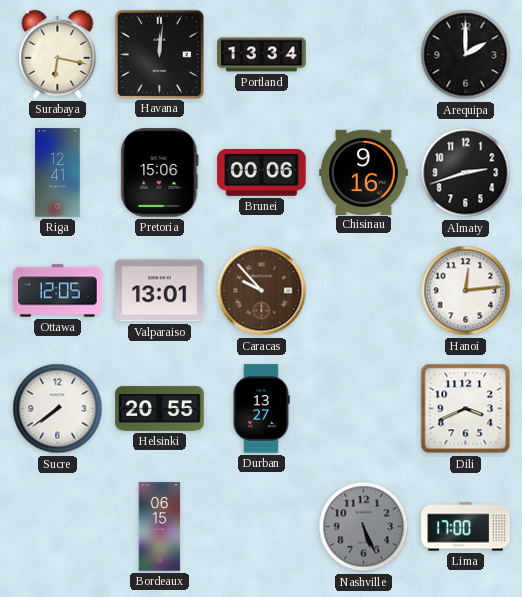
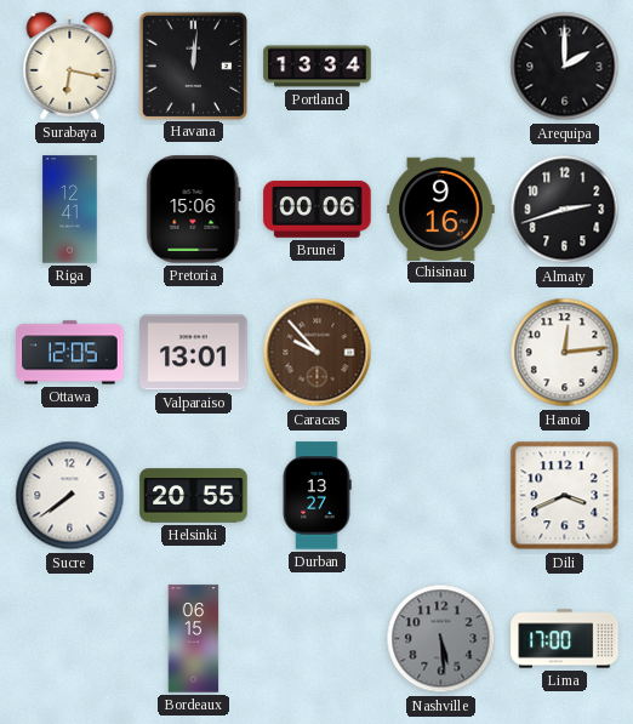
Nashville: 5:26 -> 5:29 (441, 639)
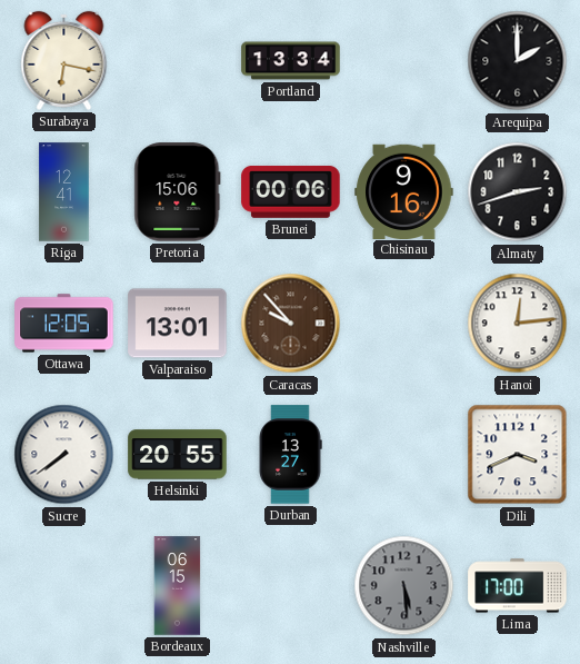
Havana: 12:01 -> none (193, 65)
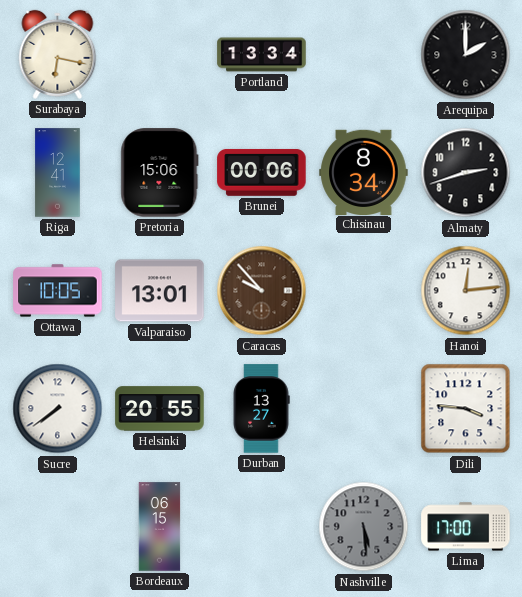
Chisinau: 9:16 -> 8:34 (364, 172)
Ottawa: 12:05 -> 10:05 (58, 291)
Dili: 3:41 -> 3:46 (466, 409)
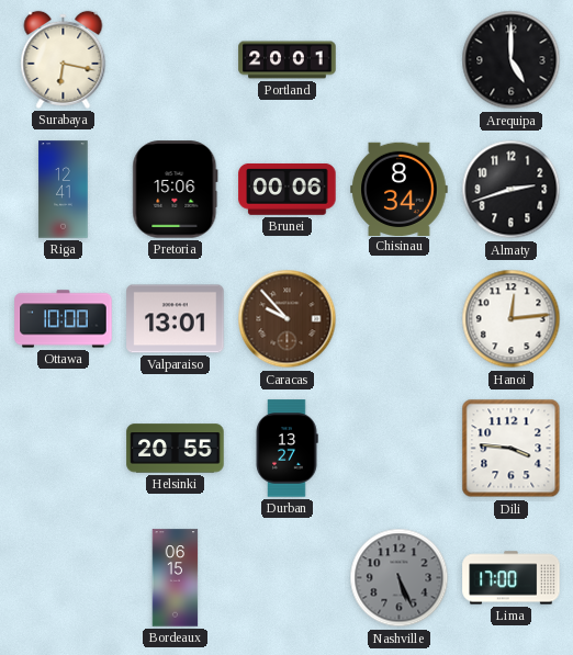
Portland: 13:34 -> 20:01 (288, 60)
Arequipa: 2:00 -> 5:00 (512, 60)
Ottawa: 10:05 -> 10:00 (64, 319)
Sucre: 7:39 -> none (58, 409)
Nashville: 5:29 -> 5:26 (400, 578)
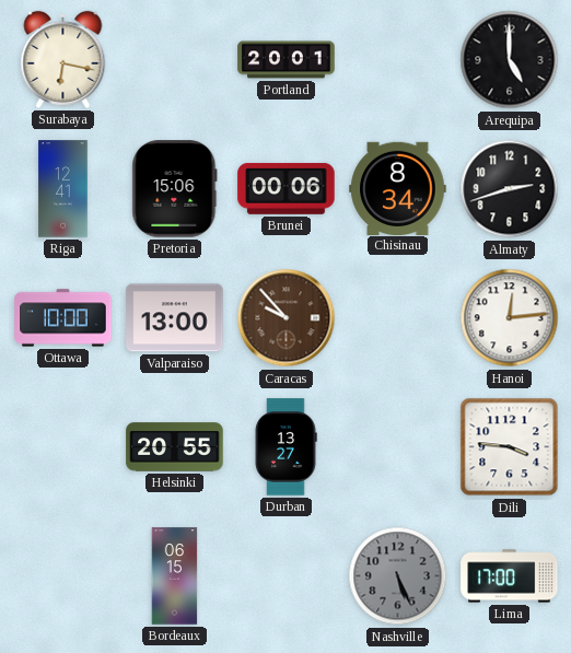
Valparaiso: 13:01 -> 13:00 (175, 318)
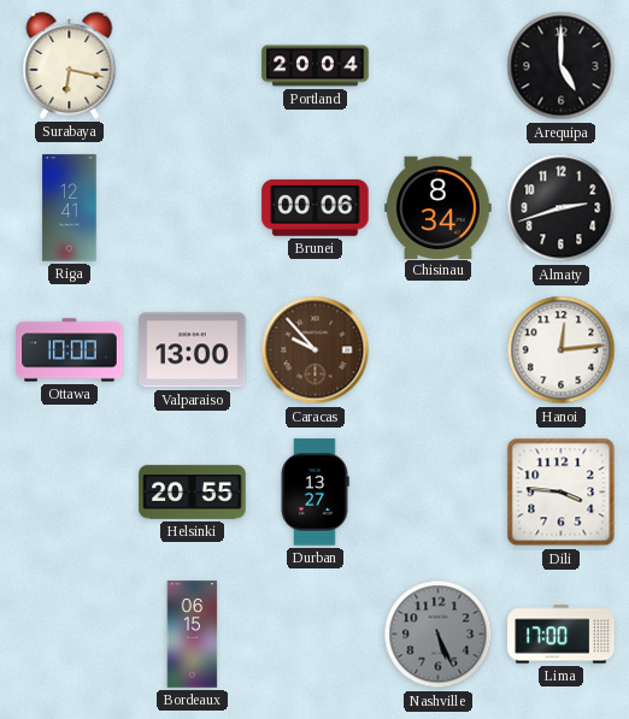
Portland: 20:01 -> 20:04 (316, 66)
Pretoria: 15:06 -> none (175, 189)
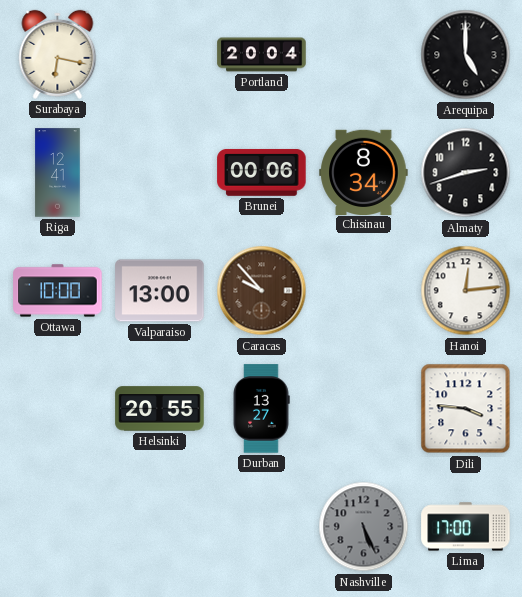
Bordeaux: 06:15 -> none (193, 635)
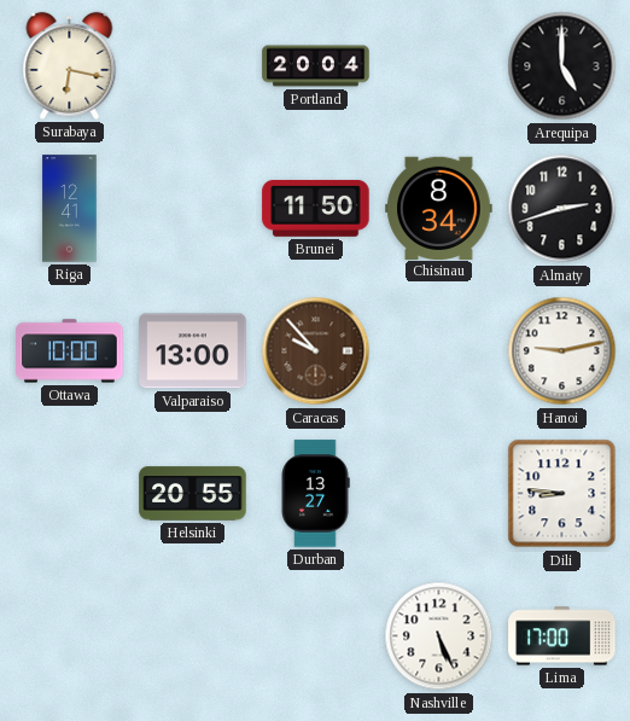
Brunei: 00:06 -> 11:50 (316, 208)
Hanoi: 12:14 -> 9:13 (562, 351)
Dili: 3:46 -> 8:46 (562, 494)
Nashville dial: grey -> white (439, 636)
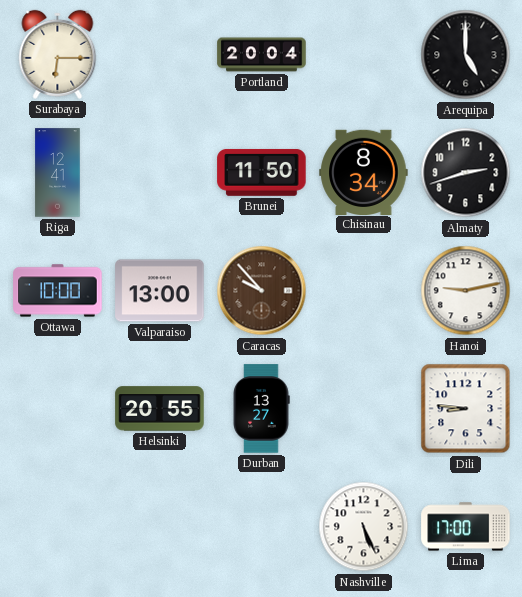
Surabaya: 6:17 -> 6:15 (58, 54)
